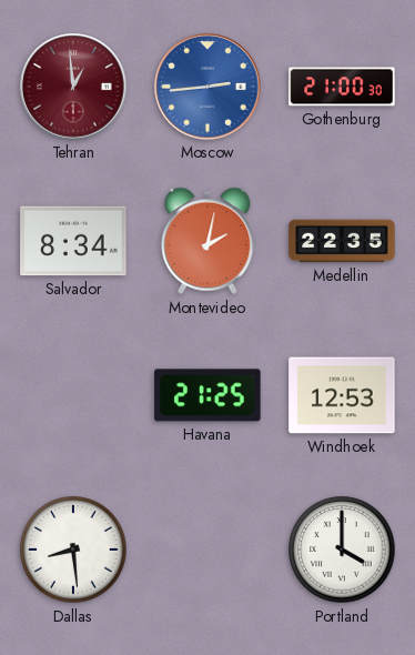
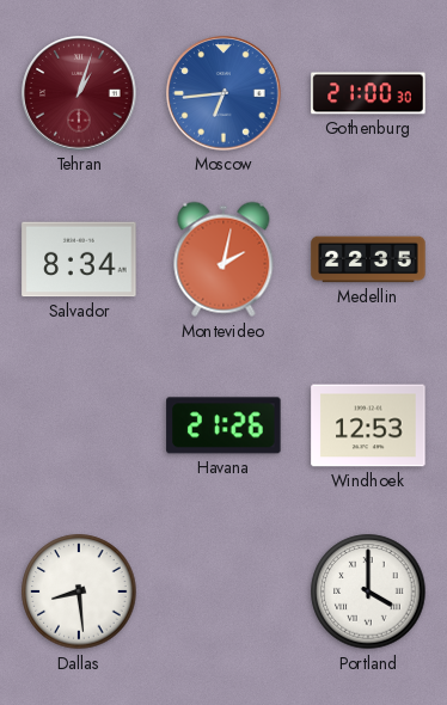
Tehran: 12:59 -> 1:03 (79, 93)
Moscow: 2:44 -> 6:44 (223, 93)
Havana: 21:25 -> 21:26 (223, 425)
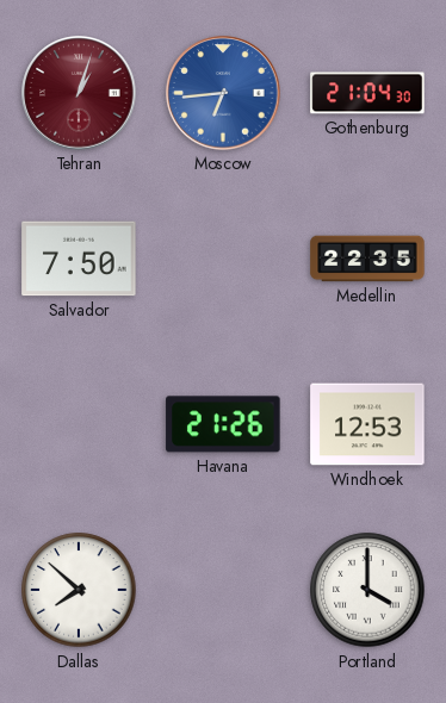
Gothenburg: 21:00 -> 21:04 (367, 93)
Salvador: 8:34 -> 7:50 (79, 259)
Montevideo: 2:02 -> none (223, 259)
Dallas: 8:29 -> 7:52 (79, 590)
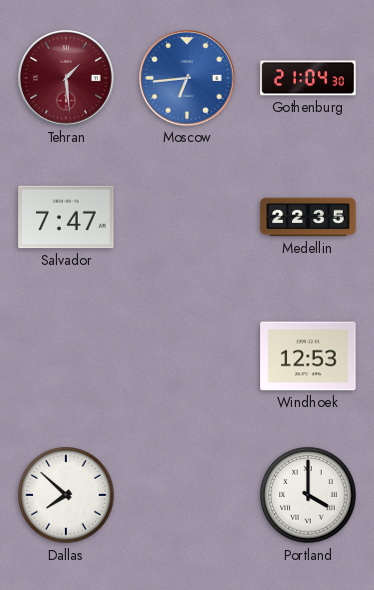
Tehran: 1:03 -> 1:29 (66, 78)
Salvador: 7:50 -> 7:47 (66, 217)
Havana: 21:26 -> none (223, 424)
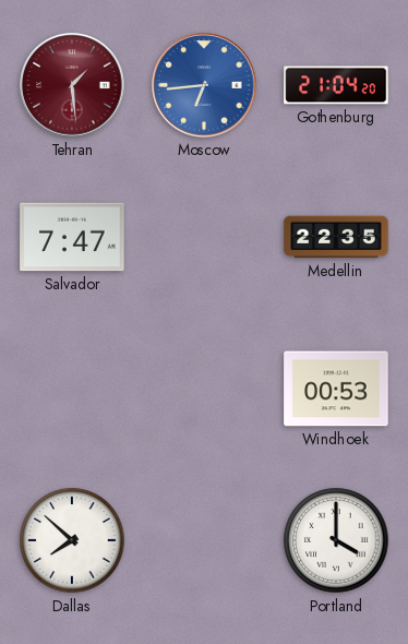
Gothenburg: 21:04:30 -> 21:04:20 (336, 85)
Windhoek: 12:53 -> 00:53 (336, 389)
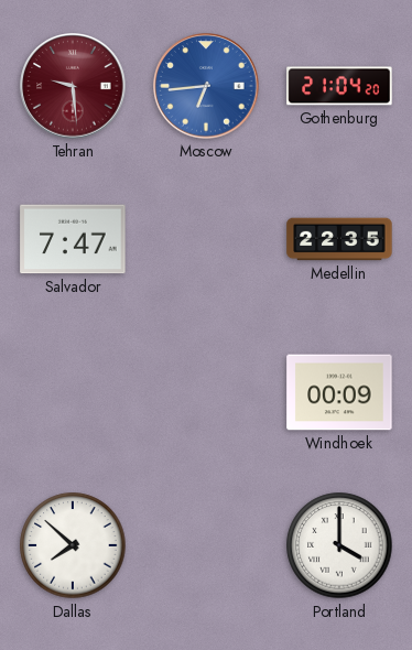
Tehran: 1:29 -> 9:29 (73, 86)
Windhoek: 00:53 -> 00:09 (339, 392)
